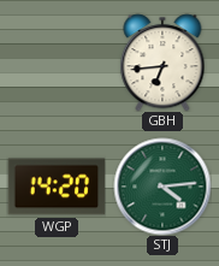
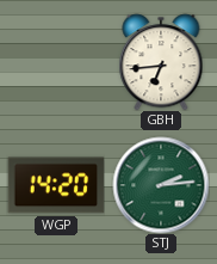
STJ: 4:14 -> 2:14 (161, 185)
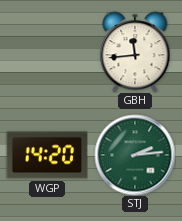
GBH: 6:44 -> 11:44 (135, 52)
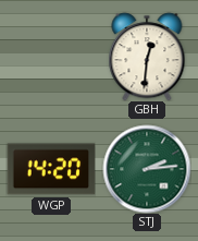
GBH: 11:44 -> 12:31 (147, 57)
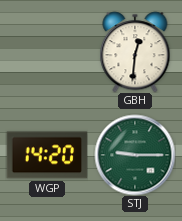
STJ: 2:14 -> 9:15 (135, 155)
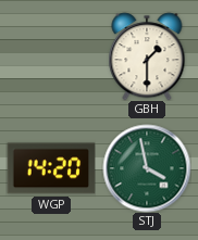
GBH: 12:31 -> 1:30 (147, 56)
STJ: 9:15 -> 3:58 (147, 168)
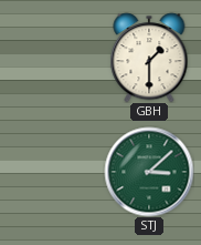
WGP: 14:20 -> none (51, 168)
STJ: 3:58 -> 3:08 (149, 172)
